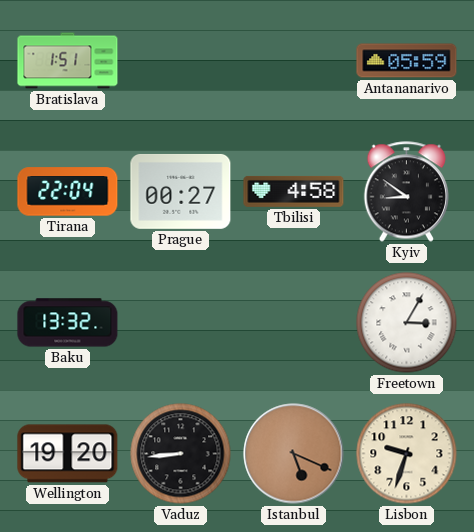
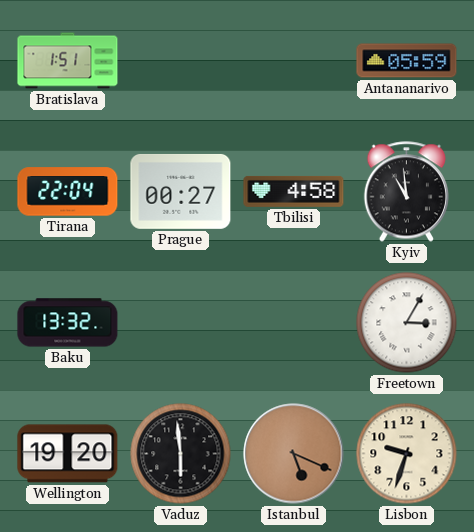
Kyiv: 8:51 -> 10:59 (406, 192)
Vaduz: 8:44 -> 5:59 (181, 454)
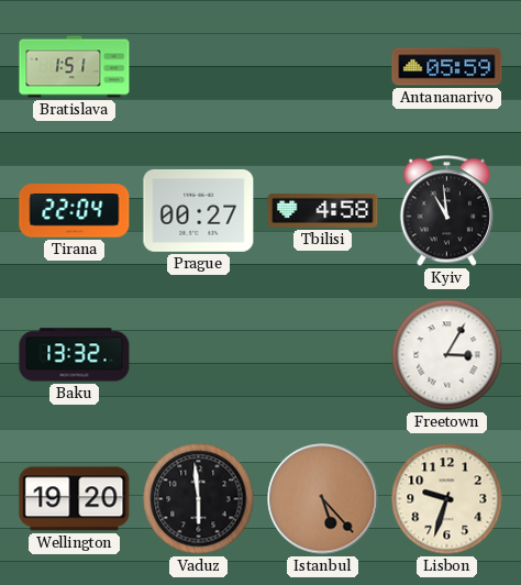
Istanbul: 5:19 -> 5:23 (323, 499)
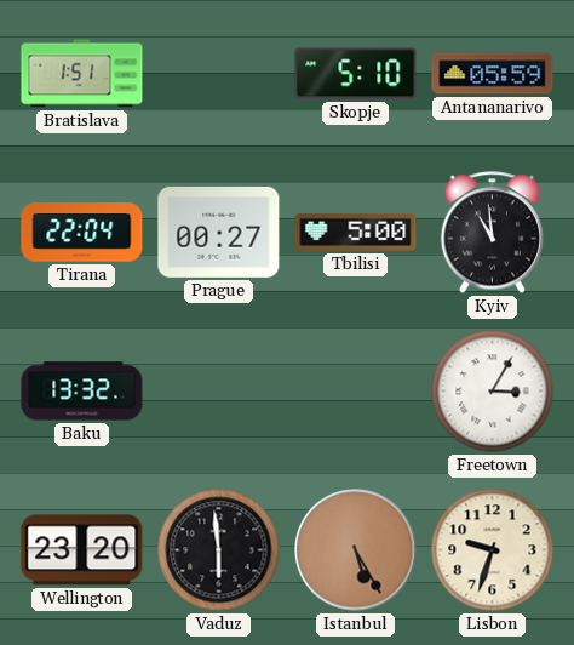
Skopje: none -> 5:10 (356, 74)
Tbilisi: 4:58 -> 5:00 (356, 232)
Wellington: 19:20 -> 23:20 (82, 550)
Istanbul: 5:23 -> 5:25 (356, 550)
